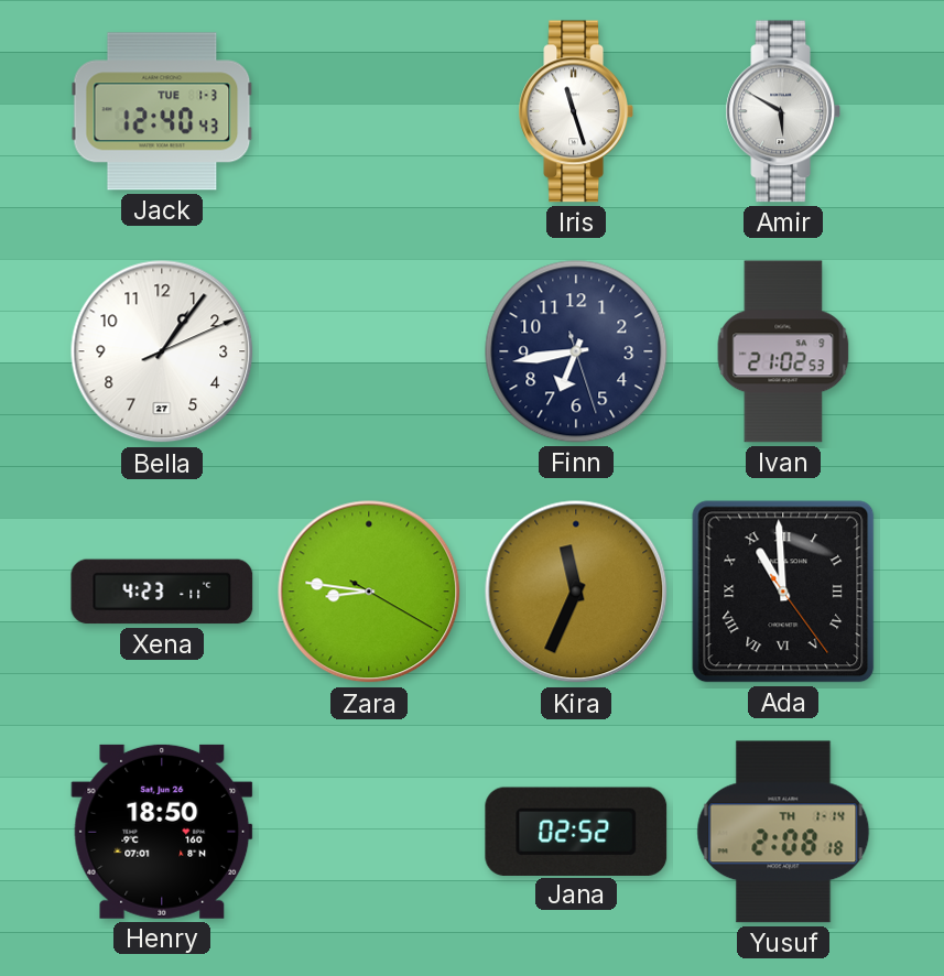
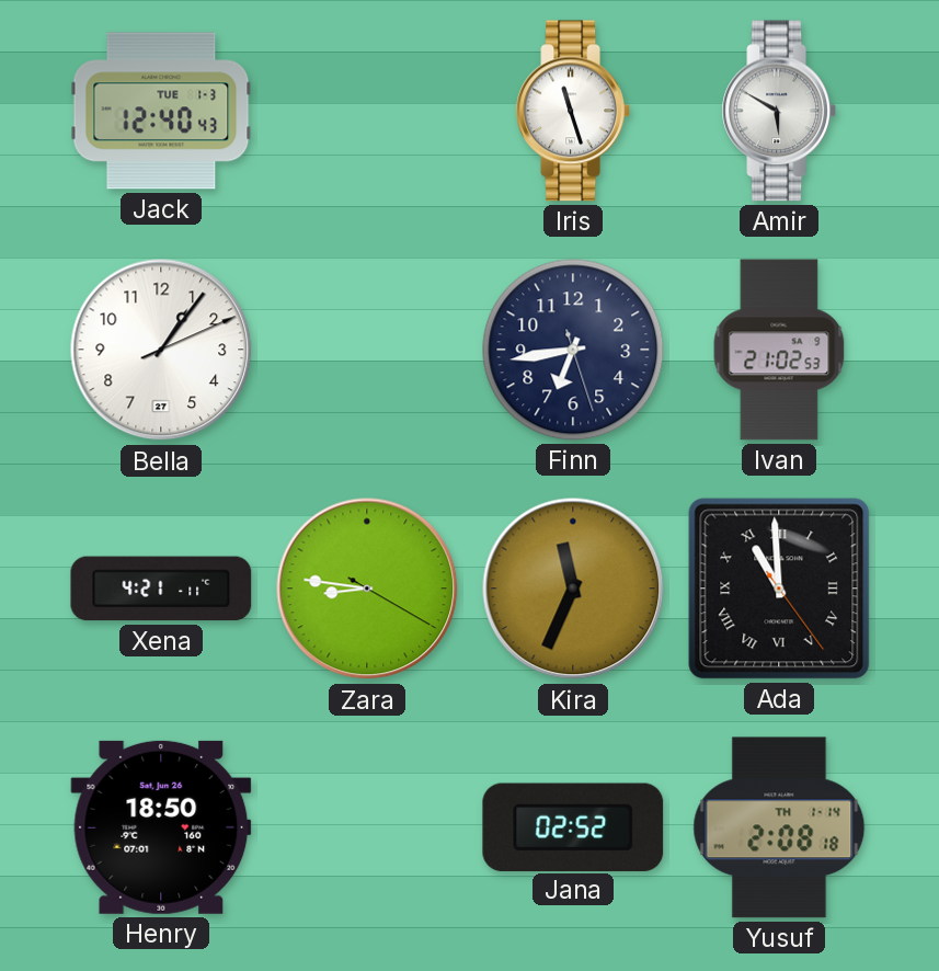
Xena: 4:23 -> 4:21 (161, 589)
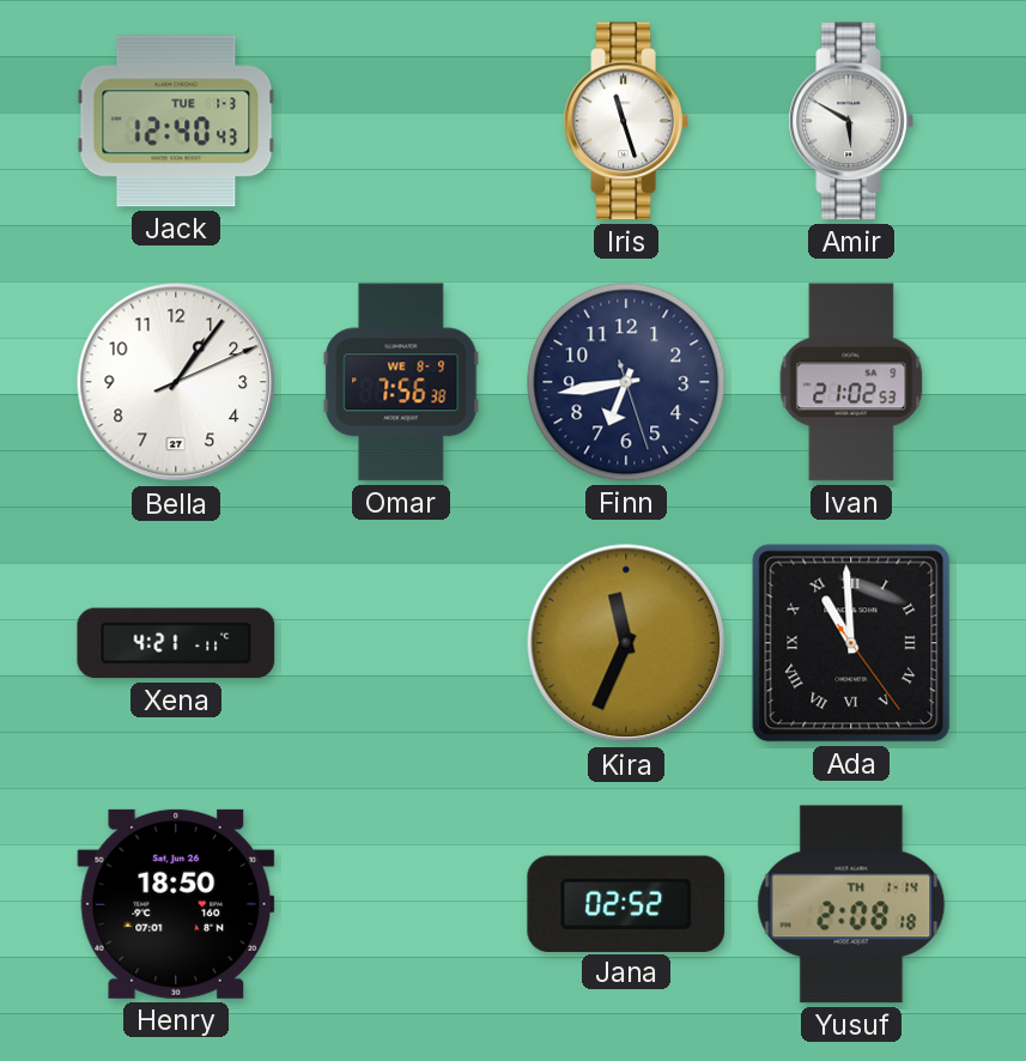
Omar: none -> 7:56 (401, 382)
Zara: 8:46 -> none (367, 589)
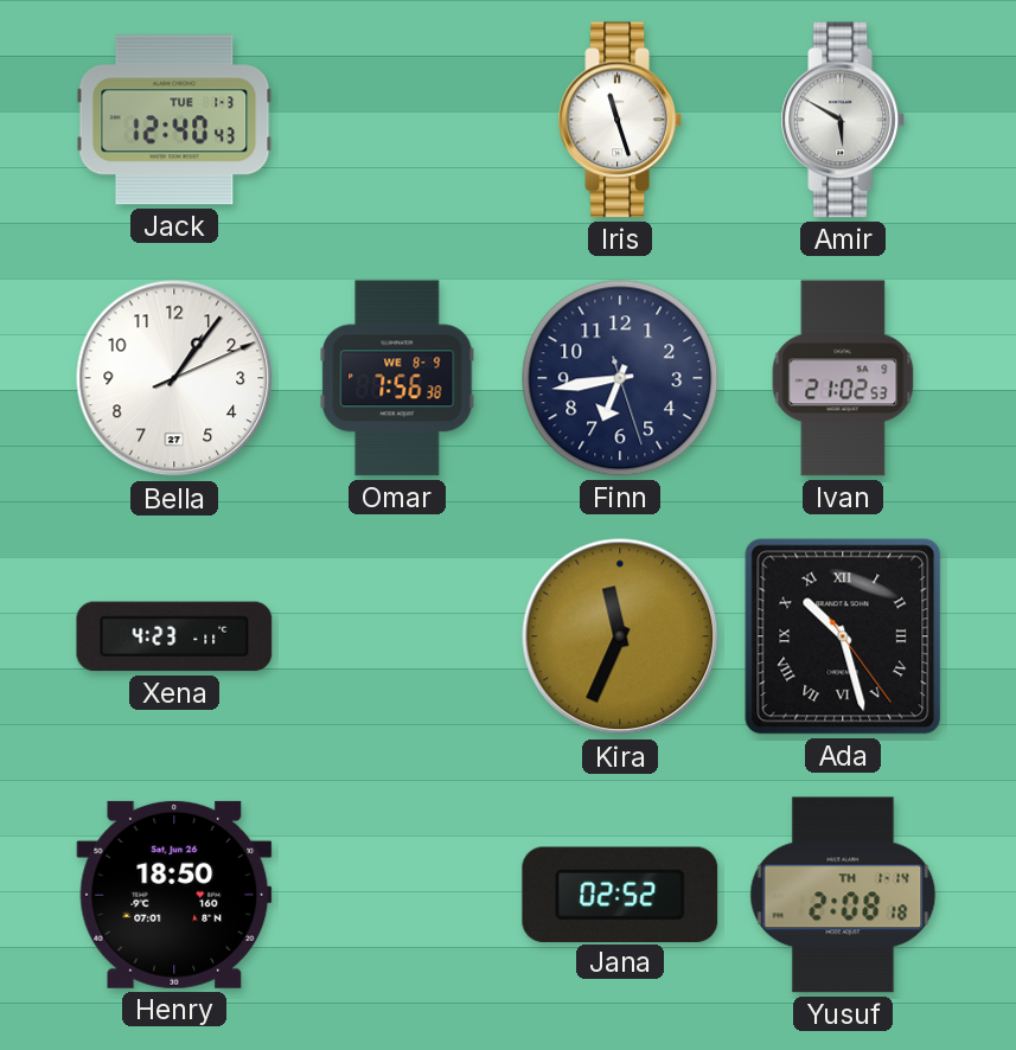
Xena: 4:21 -> 4:23 (174, 636)
Ada: 10:59 -> 10:27 (843, 636)
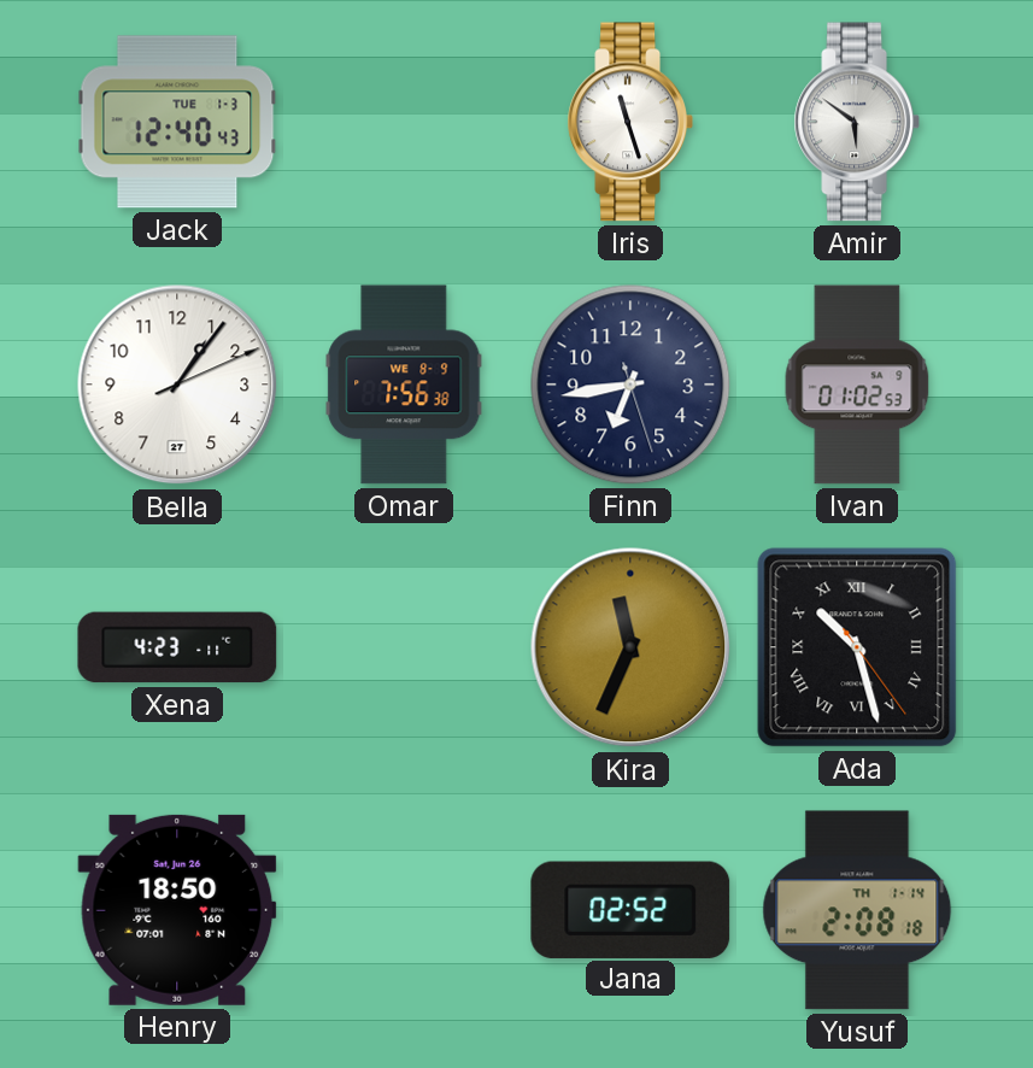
Amir: 5:50 -> 5:51 (856, 122)
Ivan: 21:02 -> 01:02 (857, 385)
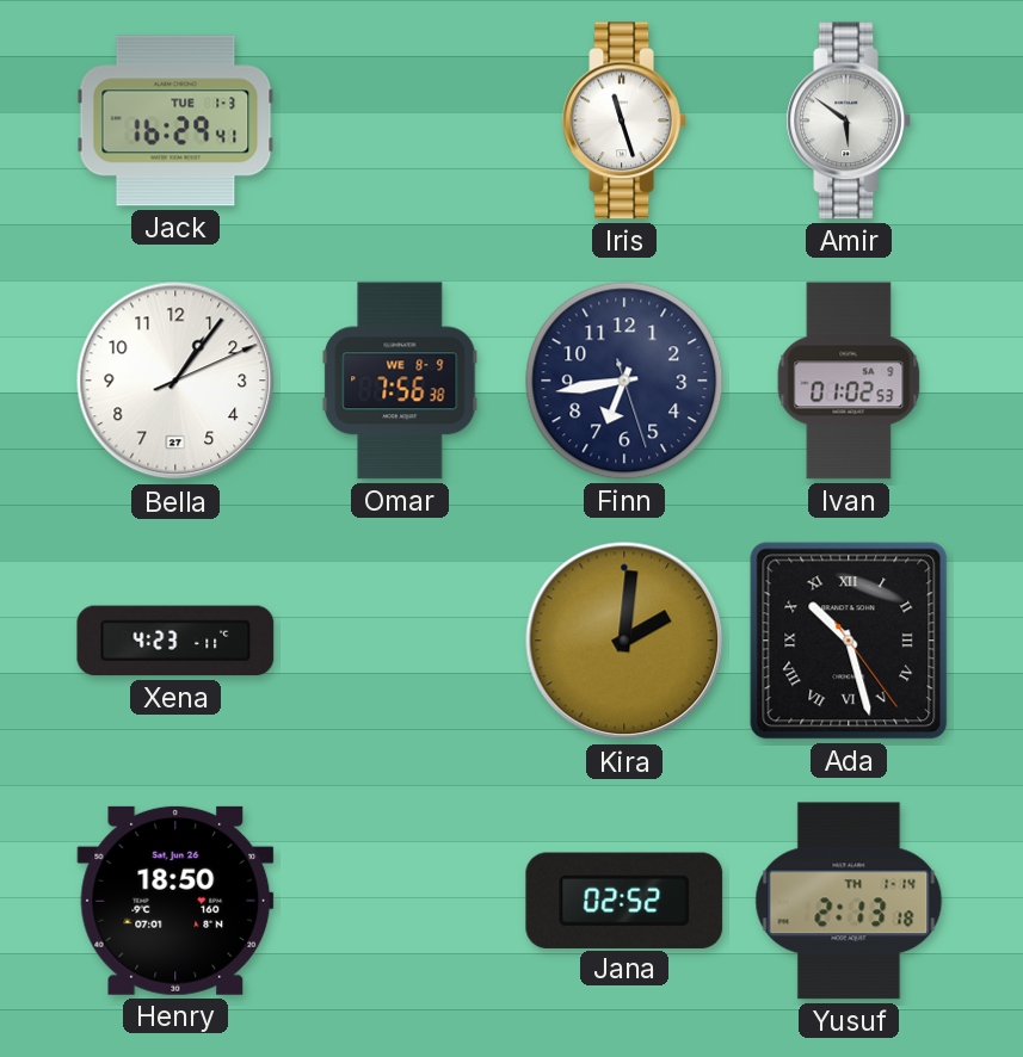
Jack: 12:40 -> 16:29 (175, 120)
Kira: 11:34 -> 2:01 (624, 641)
Yusuf: 2:08 -> 2:13 (849, 901)
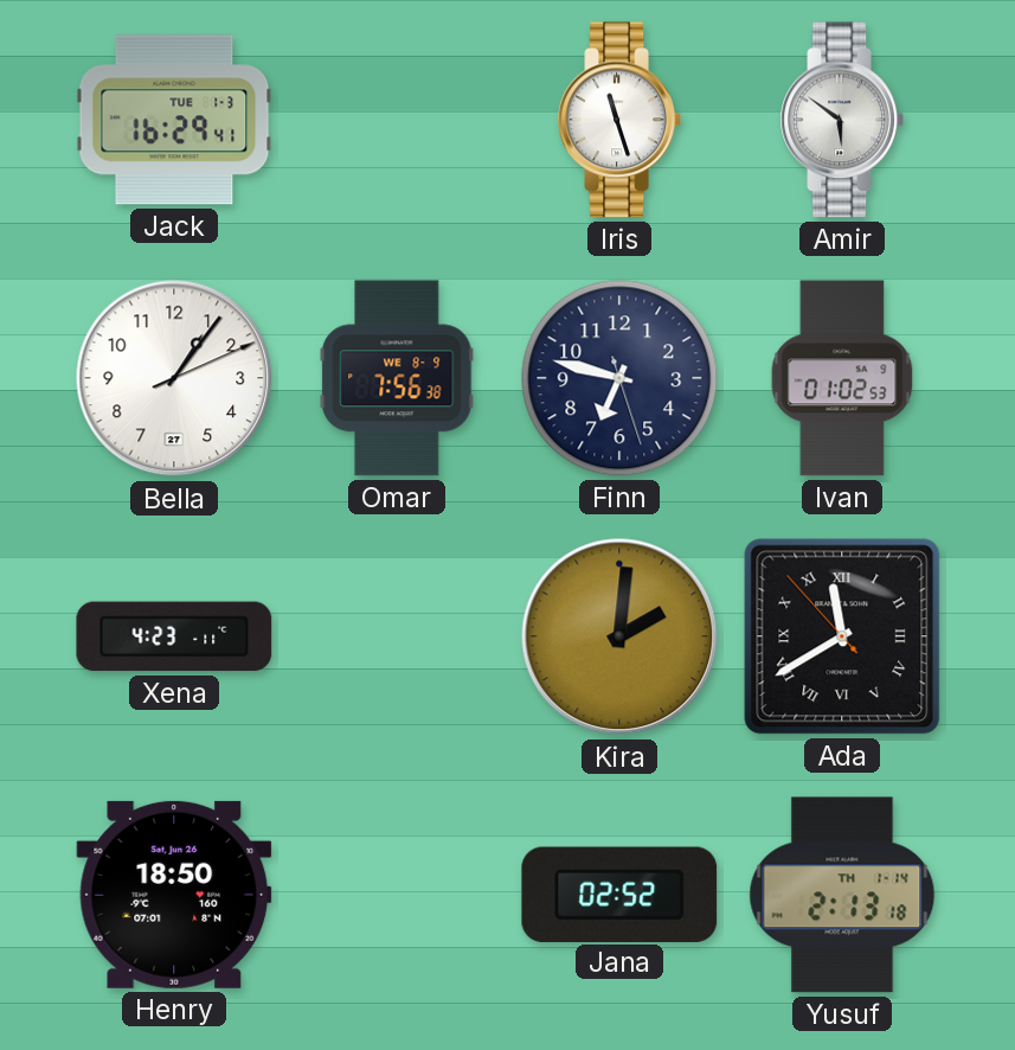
Finn: 6:43 -> 6:47 (619, 378)
Ada: 10:27 -> 11:39 (842, 636)
